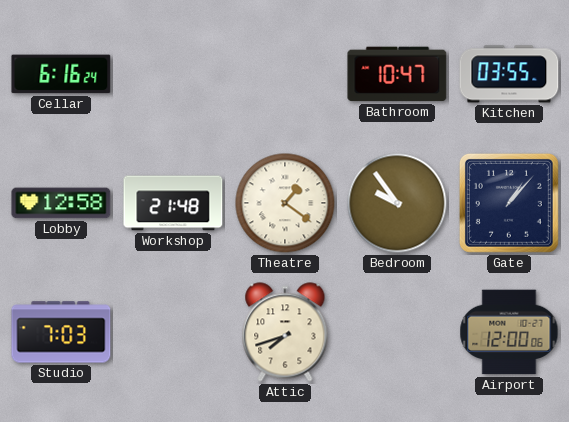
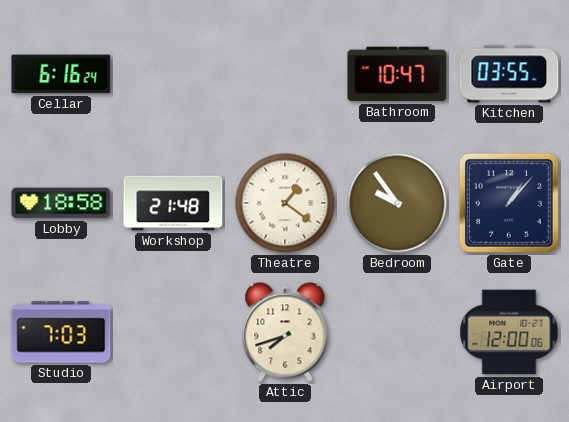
Lobby: 12:58 -> 18:58 (61, 203)
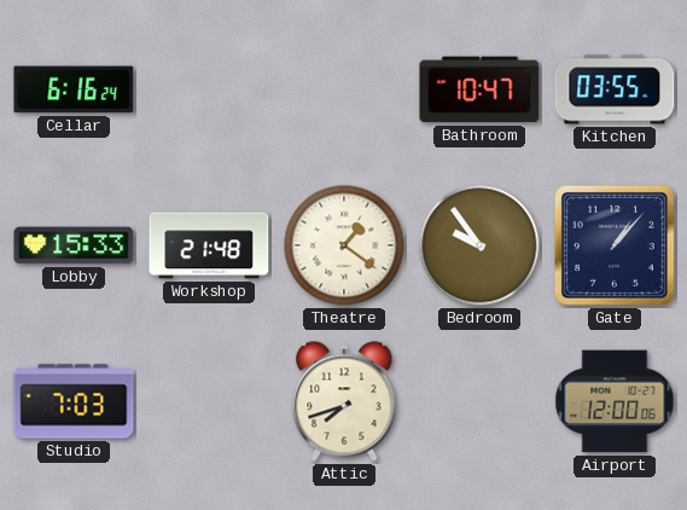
Lobby: 18:58 -> 15:33 (74, 245)
